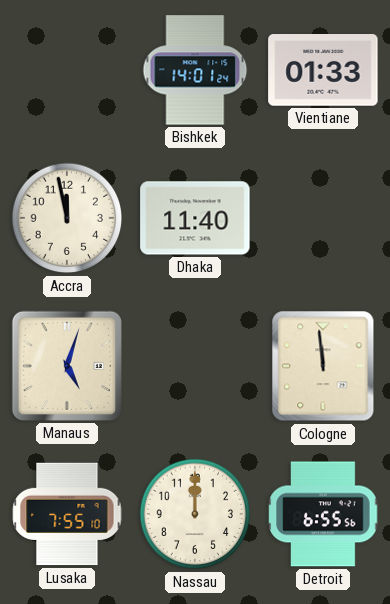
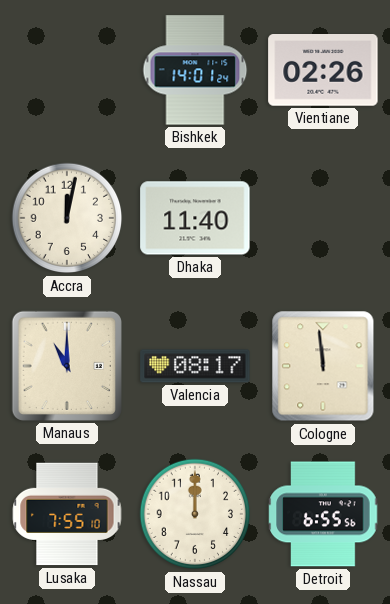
Vientiane: 01:33 -> 02:26 (323, 71)
Accra: 11:58 -> 12:02 (67, 218)
Manaus: 5:03 -> 11:00 (67, 366)
Valencia: none -> 08:17 (195, 366)
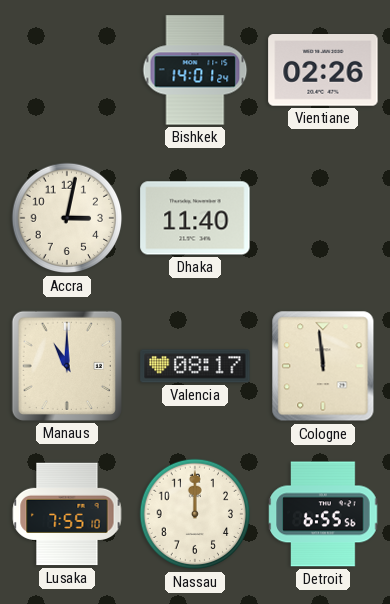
Accra: 12:02 -> 3:02 (67, 218)
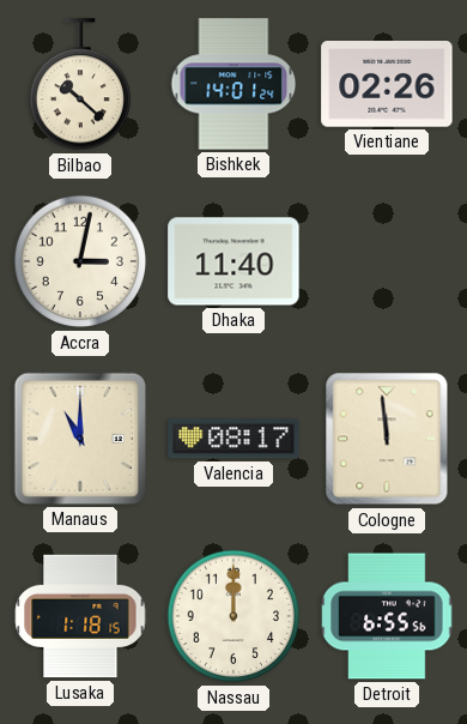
Bilbao: none -> 10:22 (79, 85)
Lusaka: 7:55 -> 1:18 (80, 616)
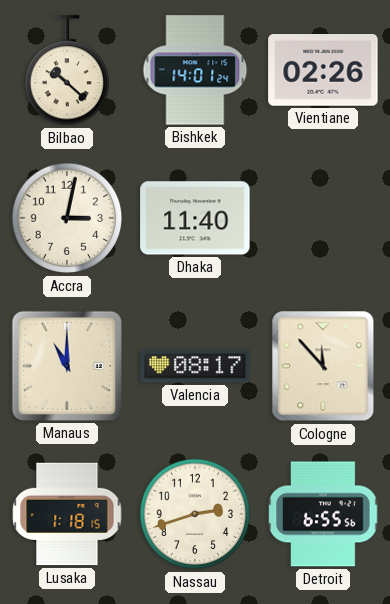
Cologne: 11:59 -> 11:53 (323, 366)
Nassau: 12:00 -> 2:42 (195, 514)
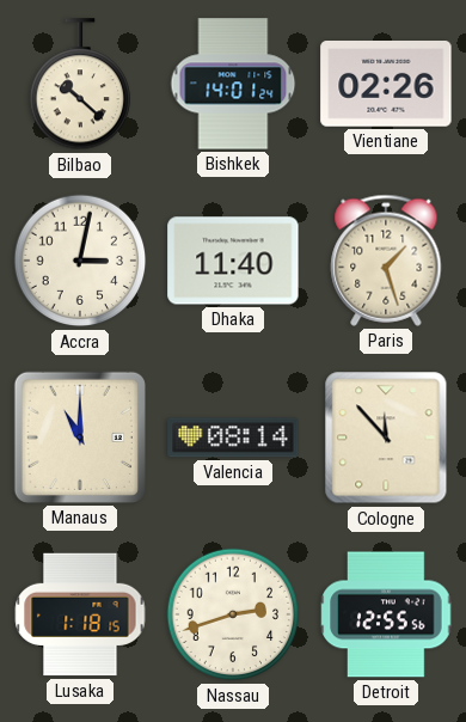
Paris: none -> 1:27 (386, 261)
Valencia: 08:17 -> 08:14 (233, 438)
Detroit: 6:55 -> 12:55 (386, 614)
